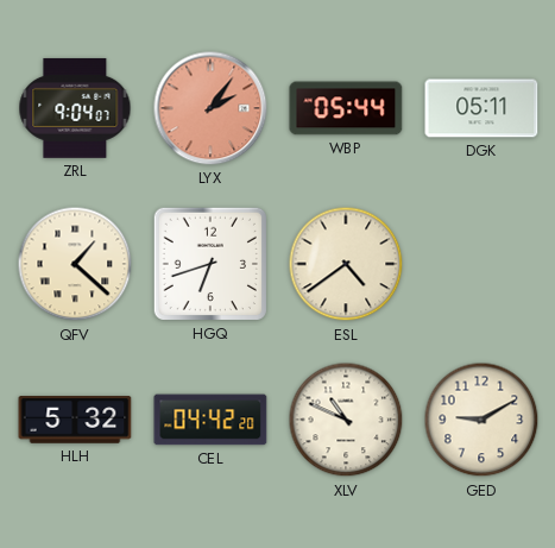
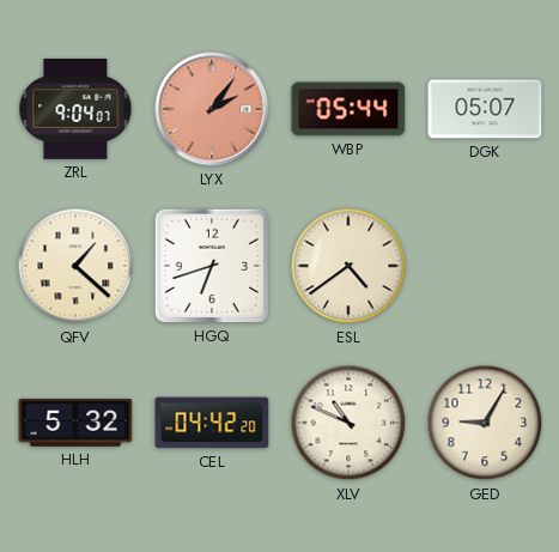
DGK: 05:11 -> 05:07 (485, 109)
GED: 9:10 -> 9:05 (485, 423)
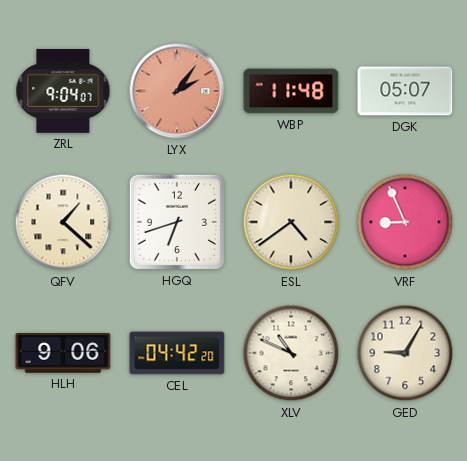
WBP: 05:44 -> 11:48 (291, 91)
VRF: none -> 8:56 (405, 222)
HLH: 5:32 -> 9:06 (63, 353)
